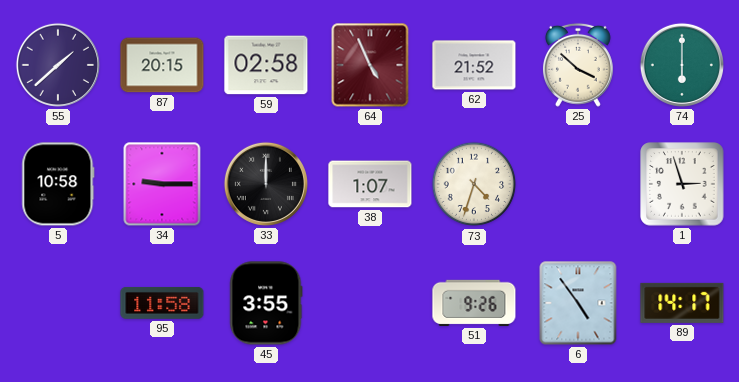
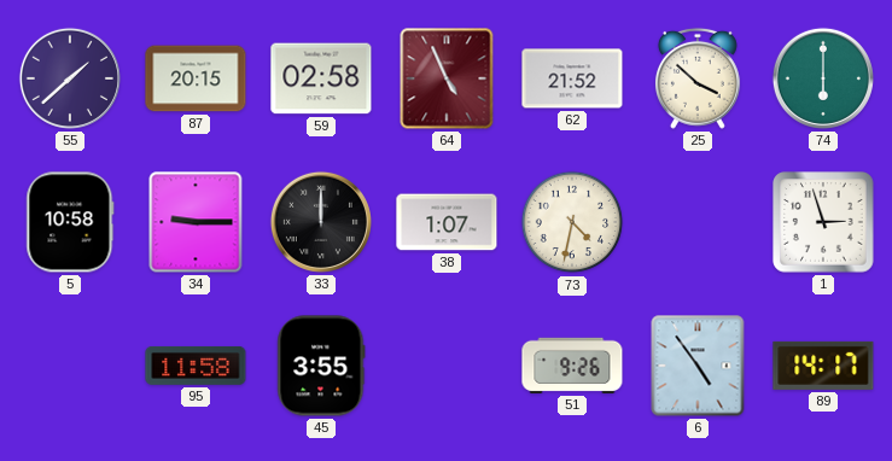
73: 4:33 -> 4:32 (572, 222)
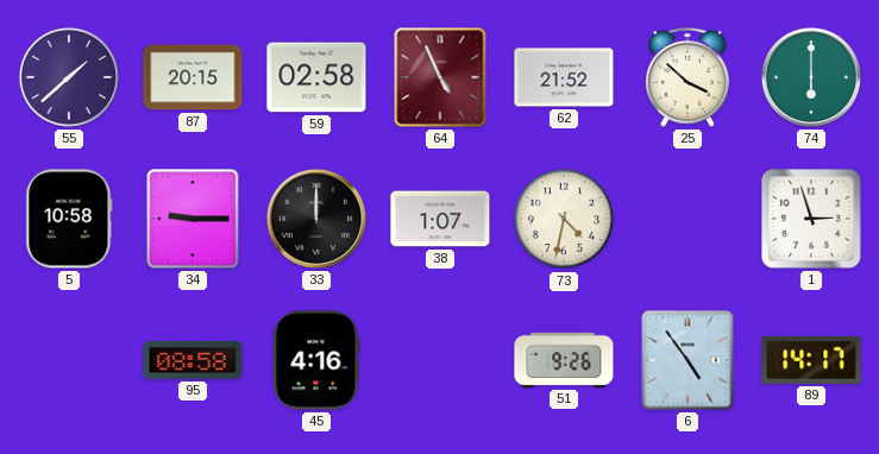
95: 11:58 -> 08:58 (193, 360)
45: 3:55 -> 4:16 (316, 360)
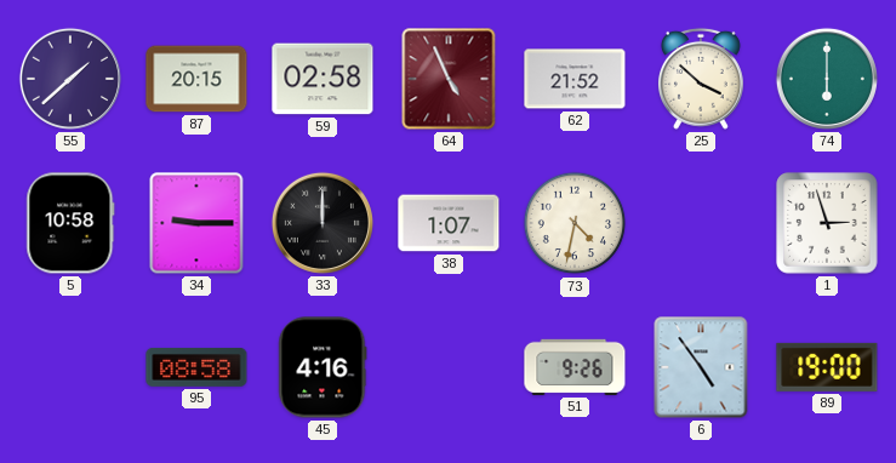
89: 14:17 -> 19:00 (827, 367)
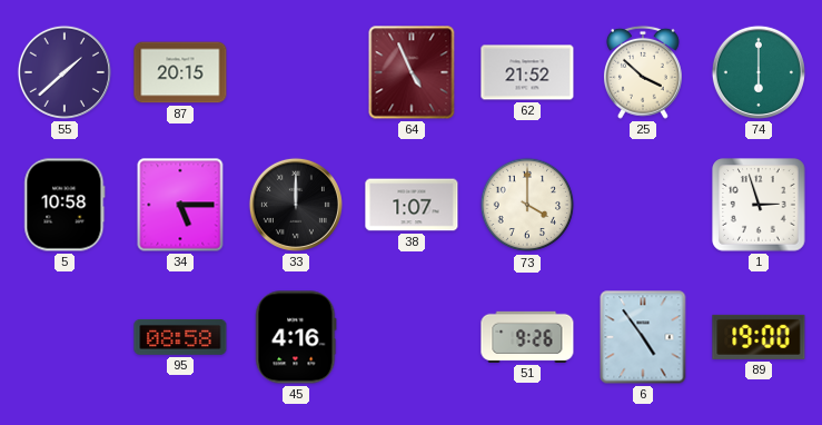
59: 02:58 -> none (323, 79)
34: 9:15 -> 5:15 (180, 205)
73: 4:32 -> 4:00 (527, 205)
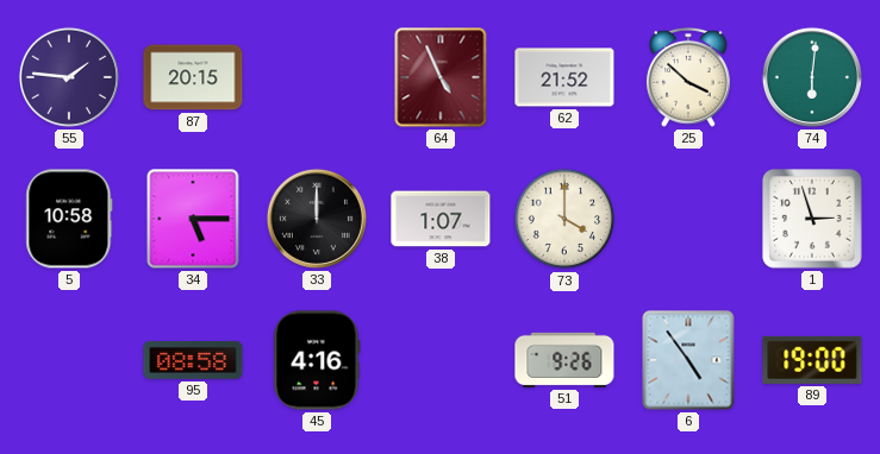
55: 1:38 -> 1:46 (69, 77)
74: 6:00 -> 6:01 (812, 77)
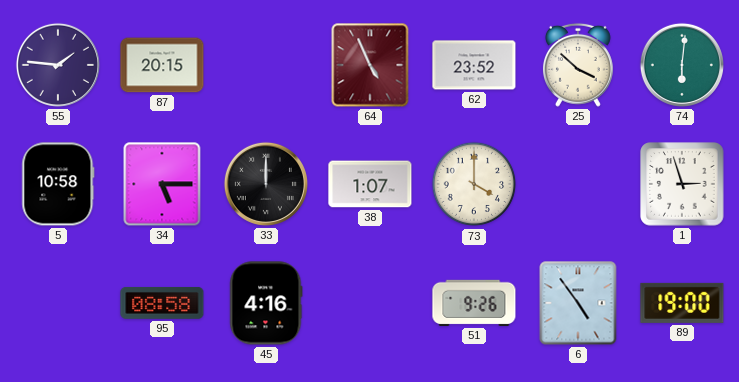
62: 21:52 -> 23:52 (474, 65)
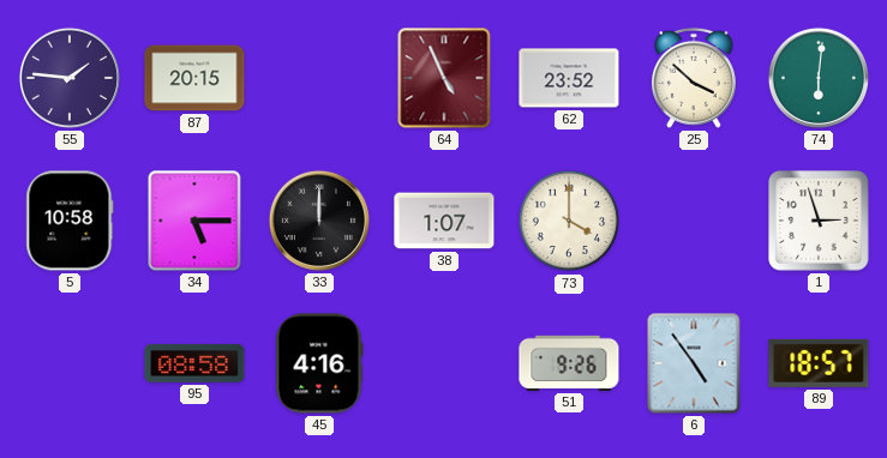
89: 19:00 -> 18:57 (819, 363)
